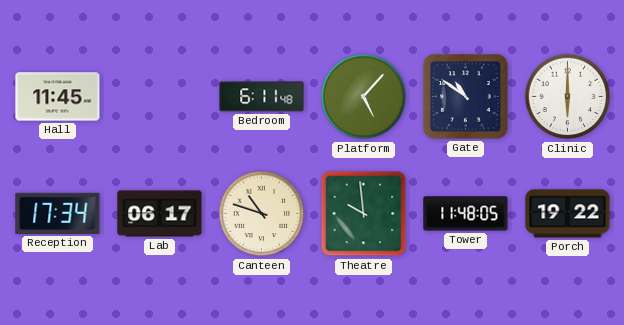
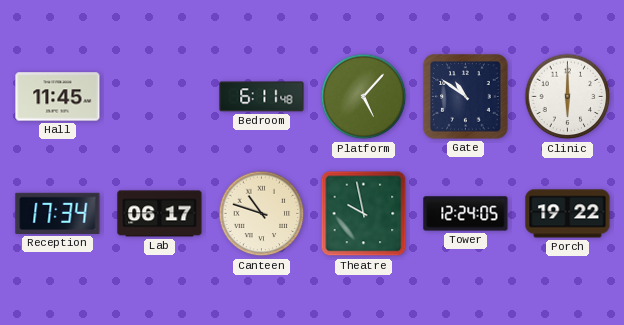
Theatre: 9:59 -> 9:58 (364, 214)
Tower: 11:48 -> 12:24 (466, 214)
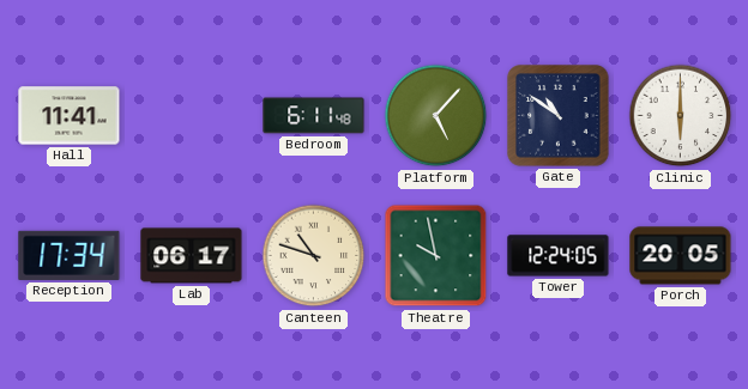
Hall: 11:45 -> 11:41 (70, 116)
Porch: 19:22 -> 20:05 (681, 256)
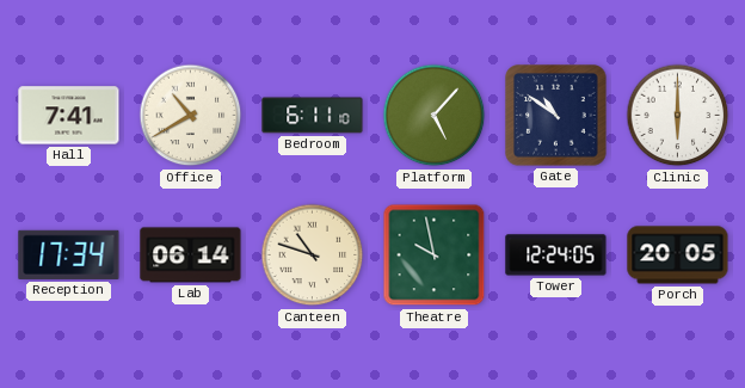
Hall: 11:41 -> 7:41 (69, 116)
Office: none -> 10:40 (191, 116)
Bedroom: 6:11:48 -> 6:11:10 (313, 116)
Lab: 06:17 -> 06:14 (191, 255)
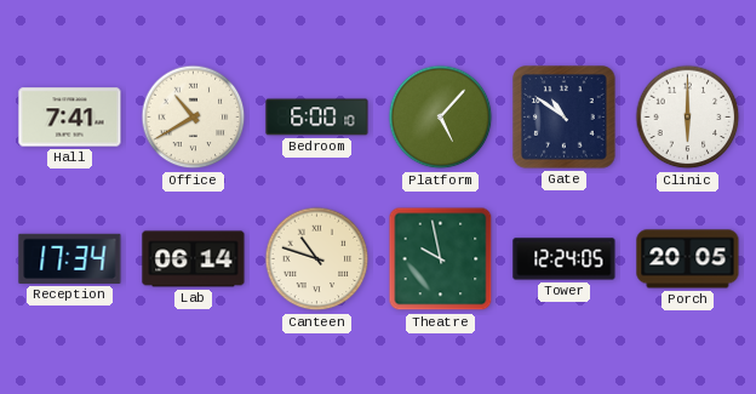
Bedroom: 6:11 -> 6:00 (317, 118)
